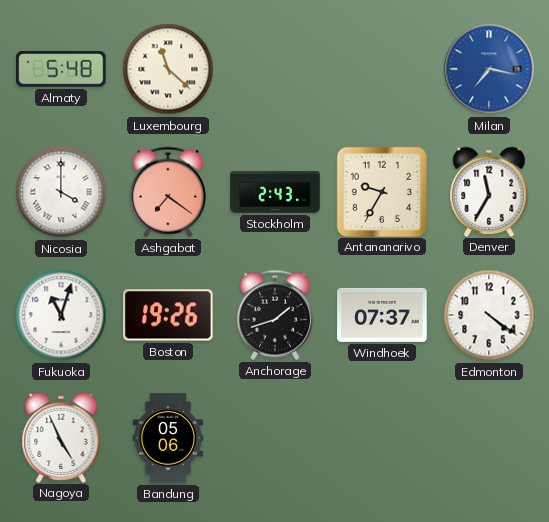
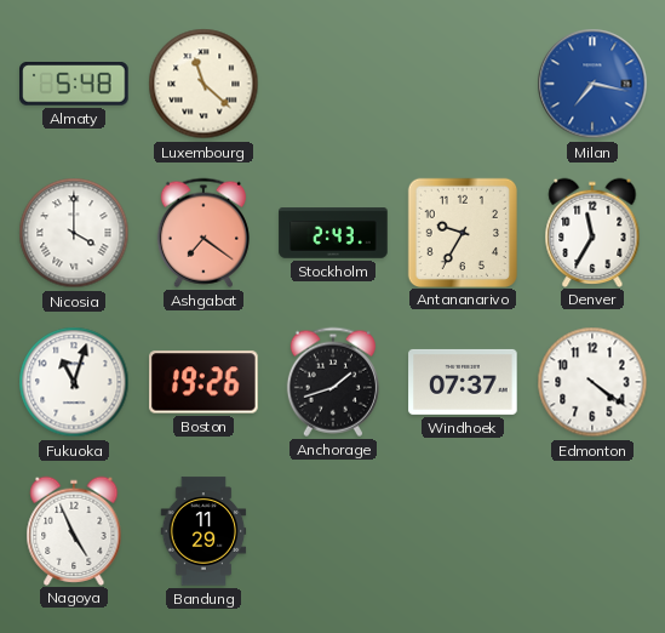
Bandung: 05:06 -> 11:29 (203, 531)
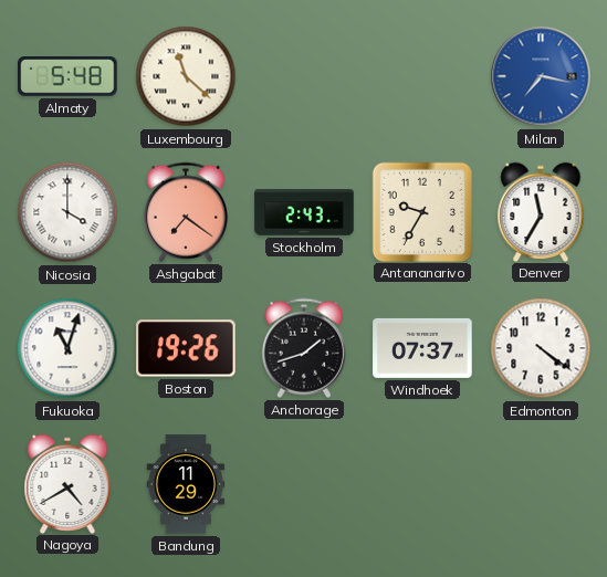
Nagoya: 4:56 -> 4:40 (67, 483)
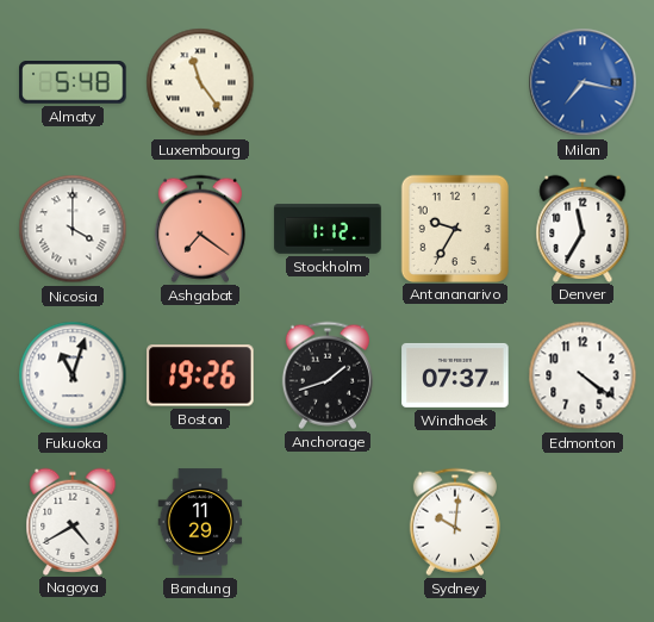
Luxembourg: 11:22 -> 11:24 (200, 82)
Stockholm: 2:43 -> 1:12 (328, 229)
Sydney: none -> 10:01 (455, 522)
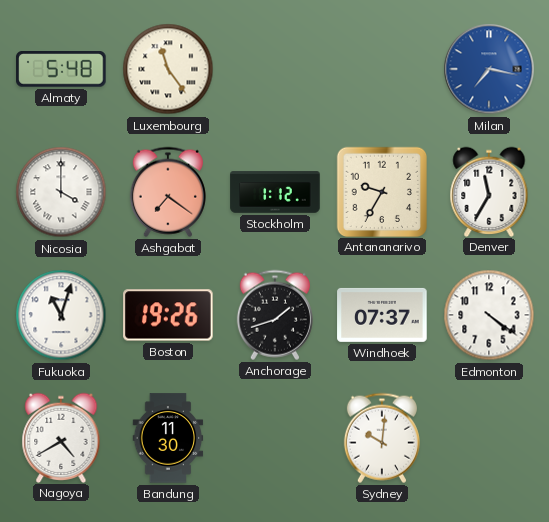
Bandung: 11:29 -> 11:30 (168, 438)
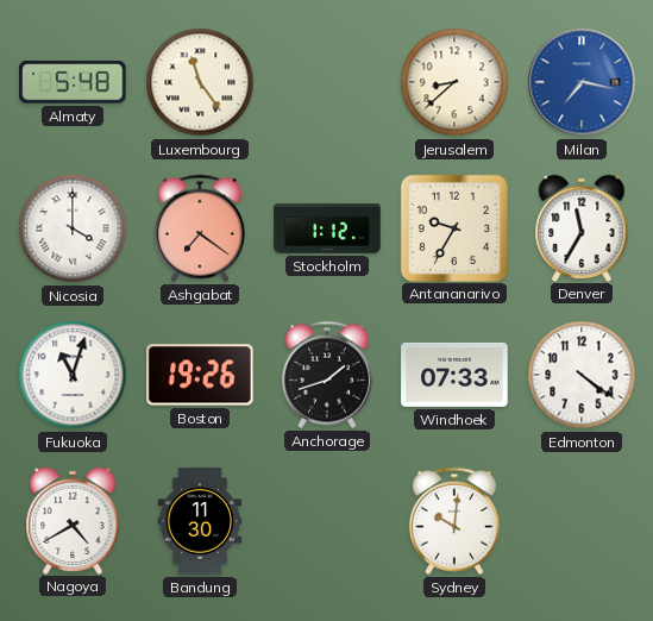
Jerusalem: none -> 8:38 (454, 82)
Windhoek: 07:37 -> 07:33 (454, 375)
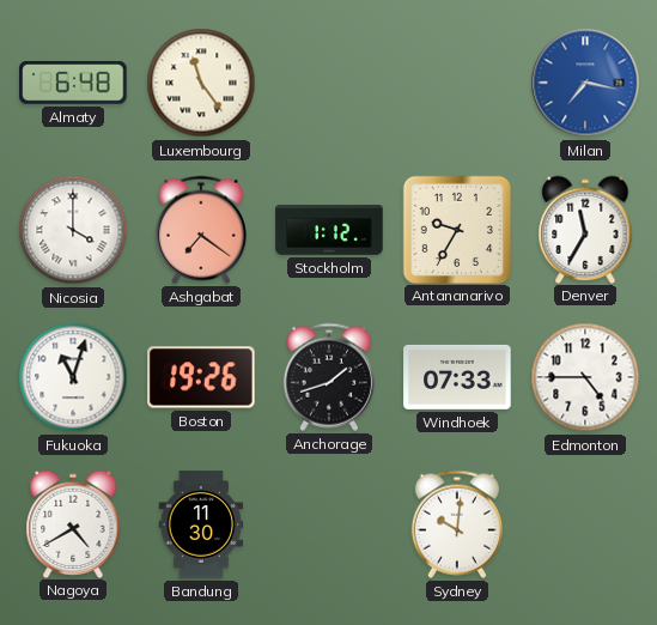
Almaty: 5:48 -> 6:48 (73, 83)
Jerusalem: 8:38 -> none (454, 82)
Edmonton: 4:21 -> 4:45 (585, 377)
